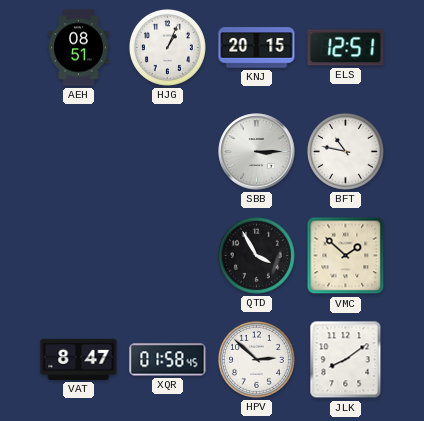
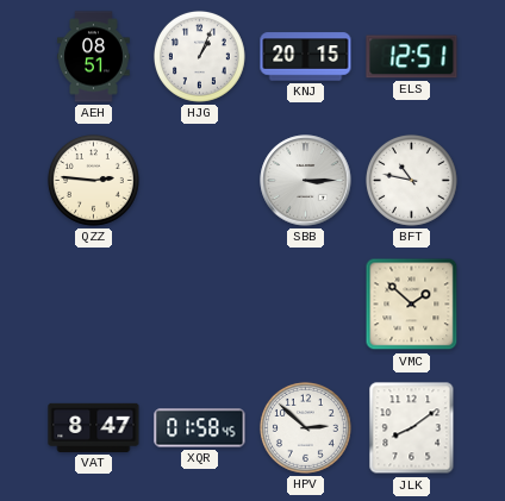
QZZ: none -> 2:46 (93, 180)
QTD: 3:55 -> none (256, 255)
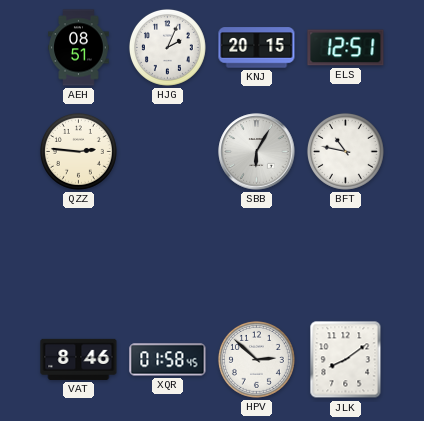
HJG: 1:04 -> 2:04 (167, 47)
SBB: 3:15 -> 6:05 (257, 152)
VMC: 1:52 -> none (412, 305)
VAT: 8:47 -> 8:46 (79, 359)
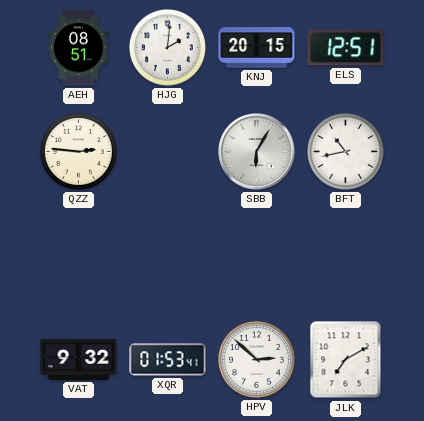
HJG: 2:04 -> 2:01 (167, 47)
BFT: 10:47 -> 10:43 (345, 151)
VAT: 8:46 -> 9:32 (79, 359)
XQR: 01:58 -> 01:53 (168, 360)
JLK: 8:09 -> 7:10 (346, 360)
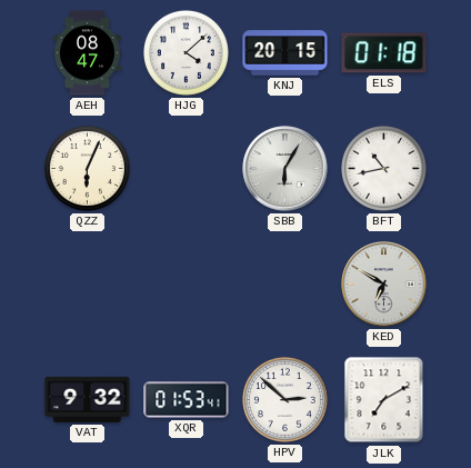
AEH: 08:51 -> 08:47 (88, 53)
HJG: 2:01 -> 4:08 (186, 52)
ELS: 12:51 -> 01:18 (384, 53)
QZZ: 2:46 -> 6:04 (87, 168)
KED: none -> 6:50 (384, 285)
